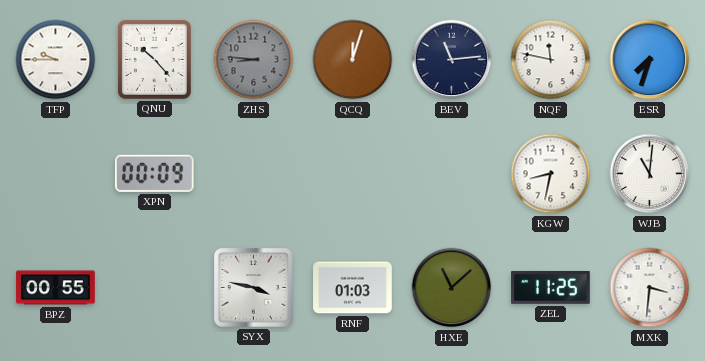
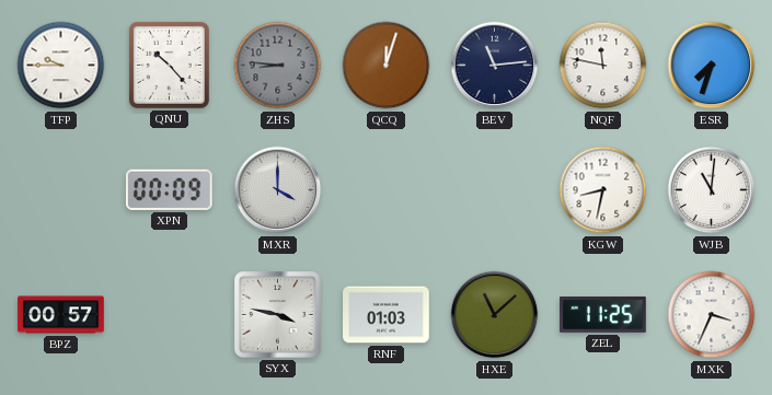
MXR: none -> 4:00 (278, 190)
BPZ: 00:55 -> 00:57 (61, 315)
MXK: 3:31 -> 3:34 (712, 315)
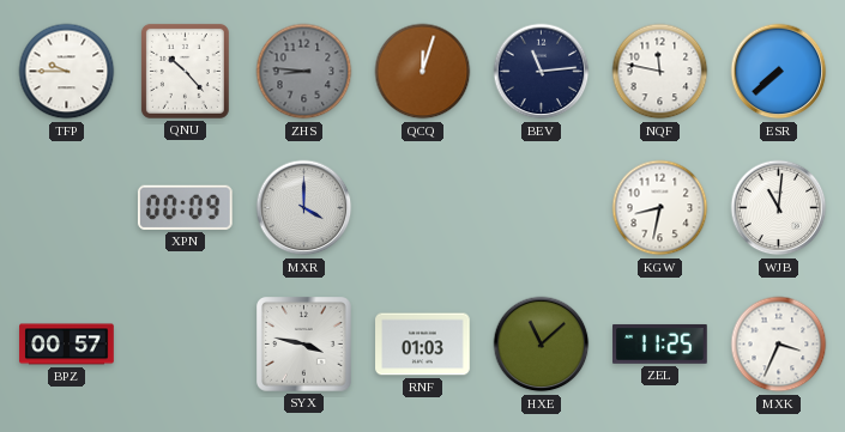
ESR: 7:33 -> 7:38 (779, 72)
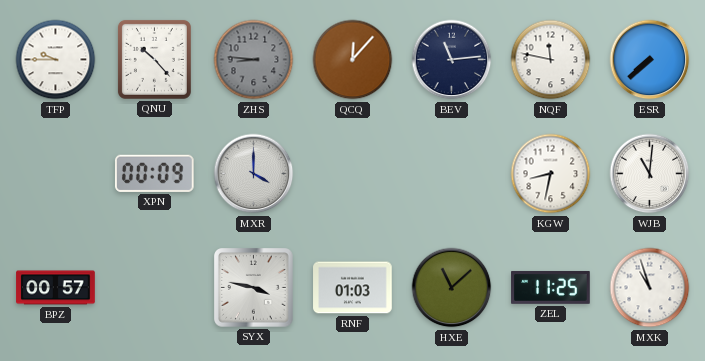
QCQ: 12:03 -> 12:07 (353, 60)
MXK: 3:34 -> 10:57 (650, 288)
